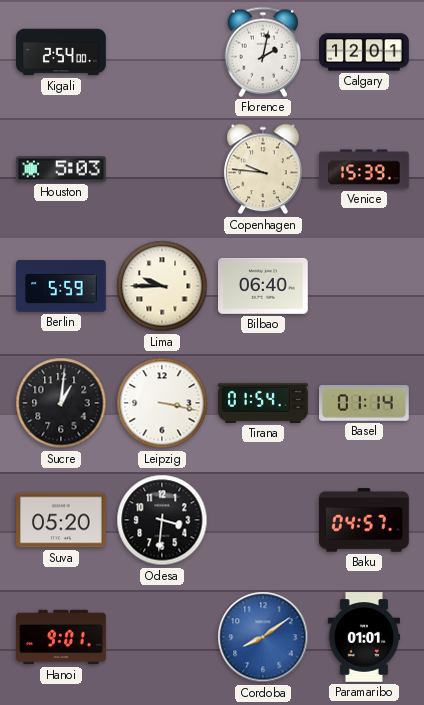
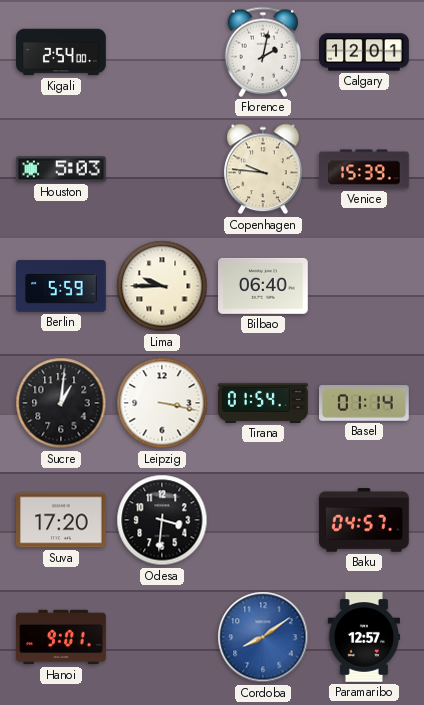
Suva: 05:20 -> 17:20 (62, 520)
Paramaribo: 01:01 -> 12:57 (363, 637)
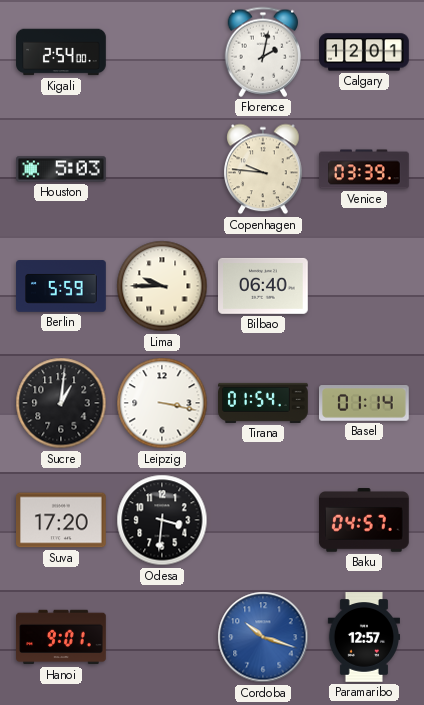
Venice: 15:39 -> 03:39 (364, 169)
Cordoba: 8:09 -> 10:18 (263, 637)
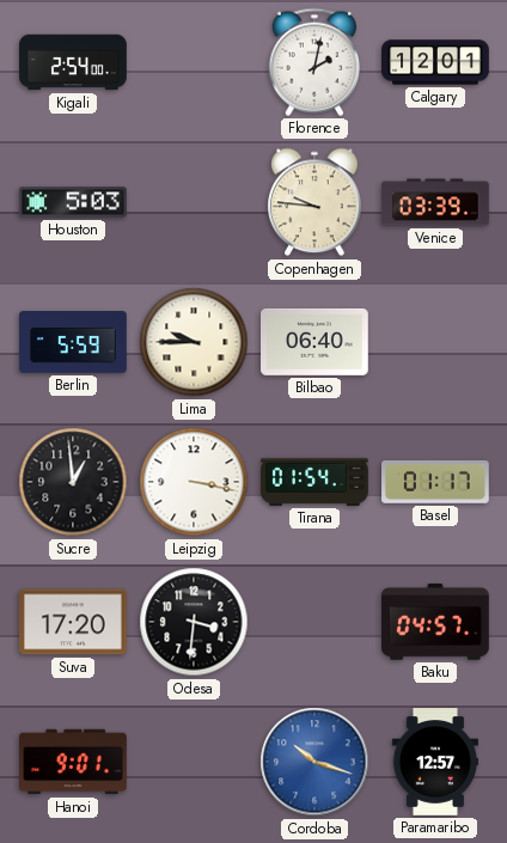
Sucre: 1:01 -> 12:59 (73, 482)
Basel: 01:14 -> 01:17 (436, 483)
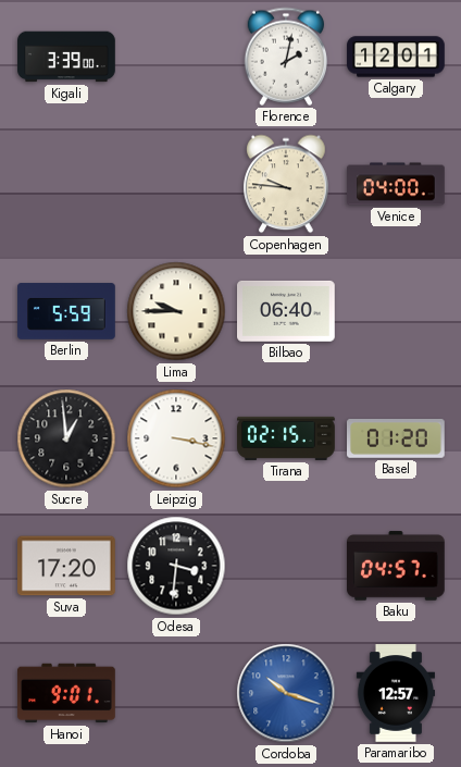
Kigali: 2:54 -> 3:39 (66, 57)
Houston: 5:03 -> none (73, 202)
Venice: 03:39 -> 04:00 (396, 184)
Tirana: 01:54 -> 02:15 (286, 438)
Basel: 01:17 -> 01:20 (397, 440)
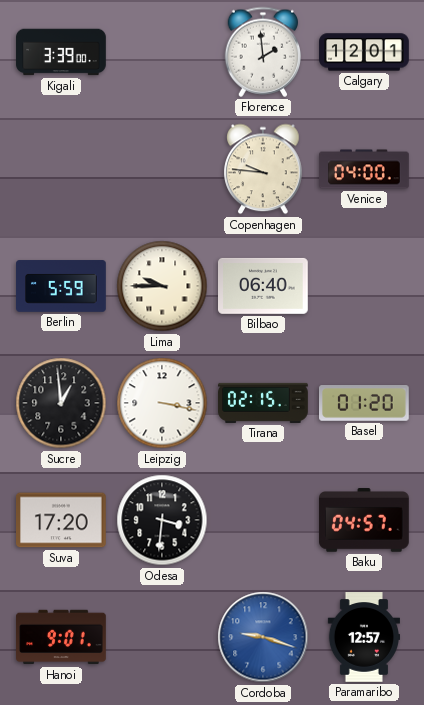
Florence: 2:02 -> 1:59 (262, 52)
Cordoba: 10:18 -> 9:18 (263, 637)
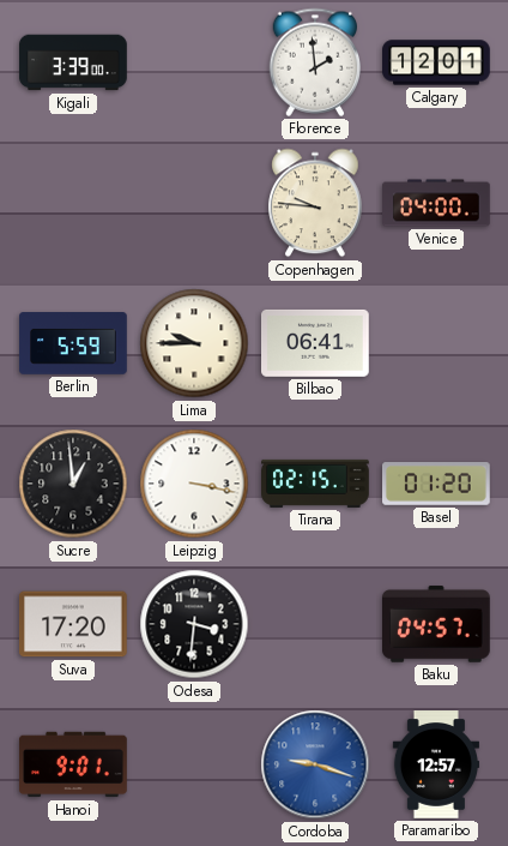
Bilbao: 06:40 -> 06:41 (316, 343)
